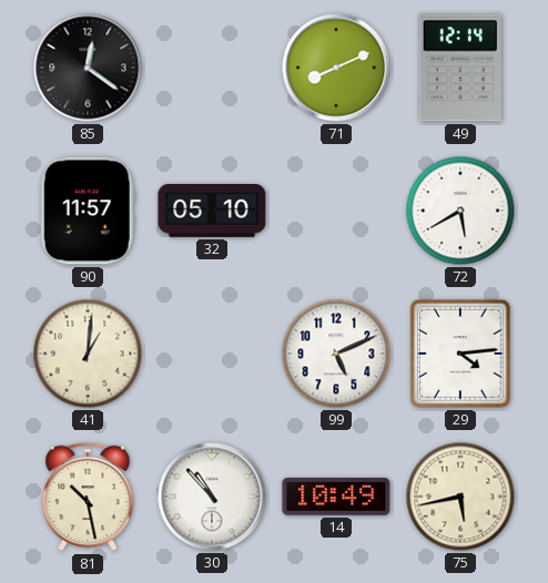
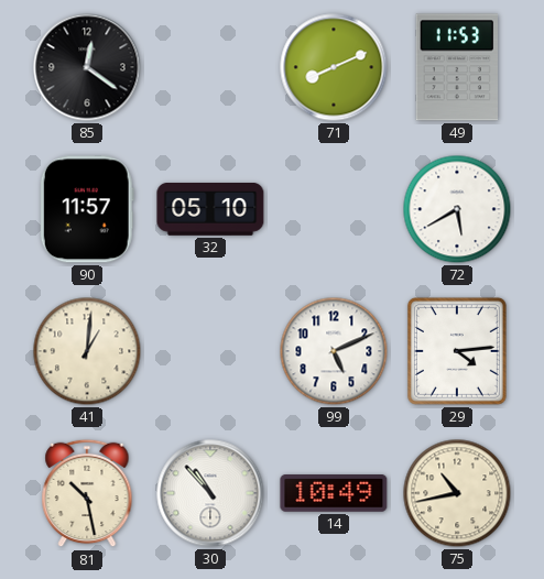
49: 12:14 -> 11:53 (456, 67)
75: 5:43 -> 10:43 (457, 493)
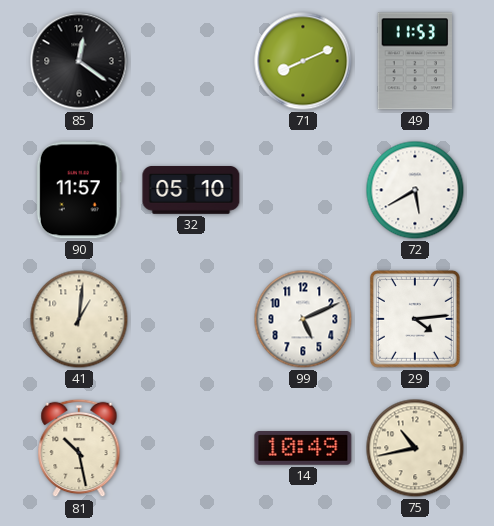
30: 10:53 -> none (210, 493)
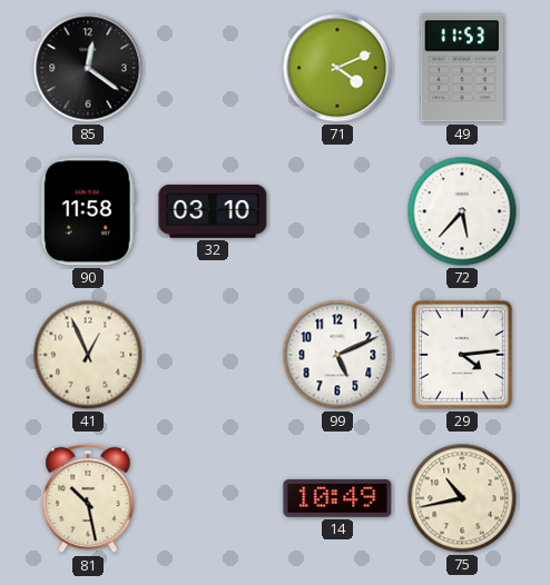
71: 8:11 -> 4:11 (337, 68)
90: 11:57 -> 11:58 (88, 211)
32: 05:10 -> 03:10 (213, 212)
72: 5:40 -> 5:37 (462, 211)
41: 1:01 -> 12:56 (88, 355)
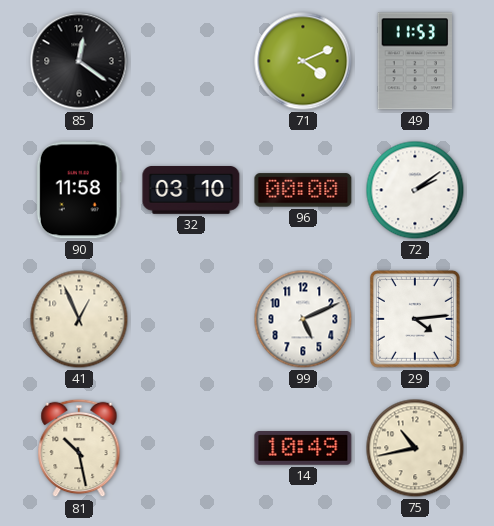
96: none -> 00:00 (303, 190)
72: 5:37 -> 2:09 (415, 190)
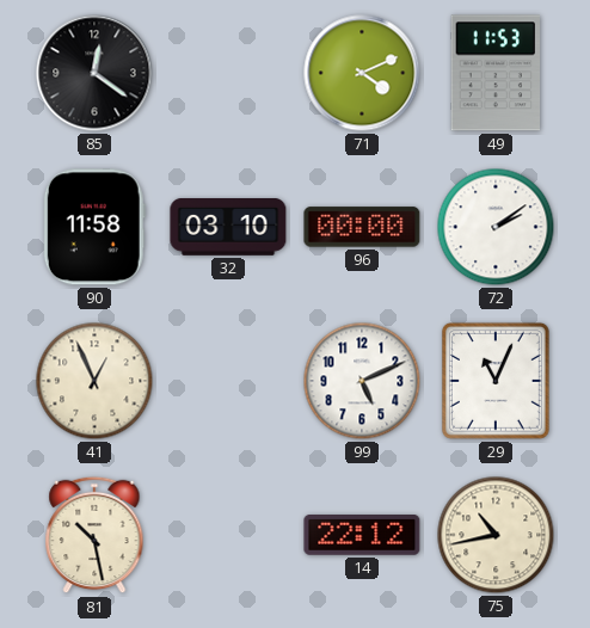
29: 4:14 -> 11:04 (496, 381)
14: 10:49 -> 22:12 (362, 536)
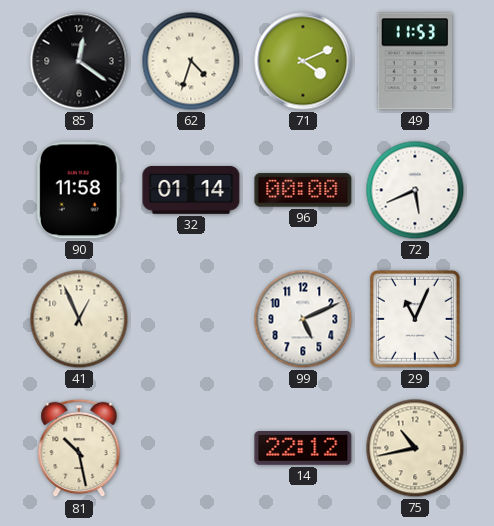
62: none -> 4:33 (191, 61)
32: 03:10 -> 01:14 (191, 191)
72: 2:09 -> 5:41 (415, 190)
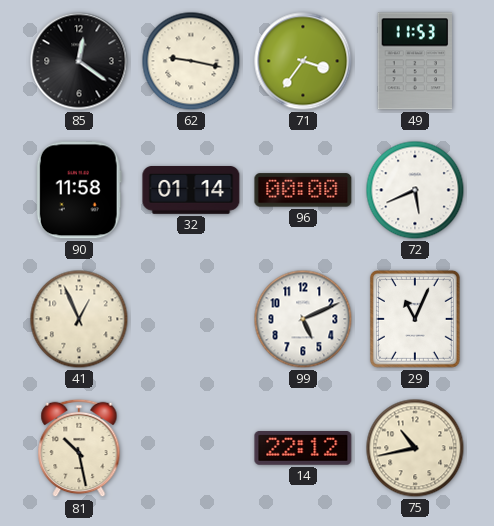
62: 4:33 -> 9:17 (191, 61)
71: 4:11 -> 3:36 (303, 61)
